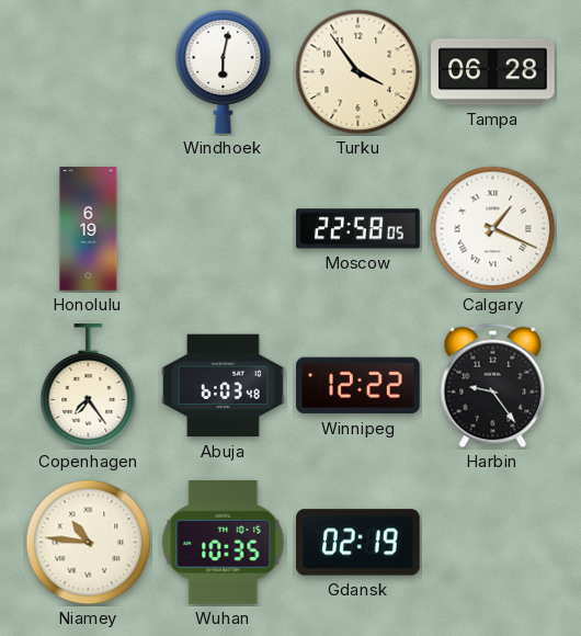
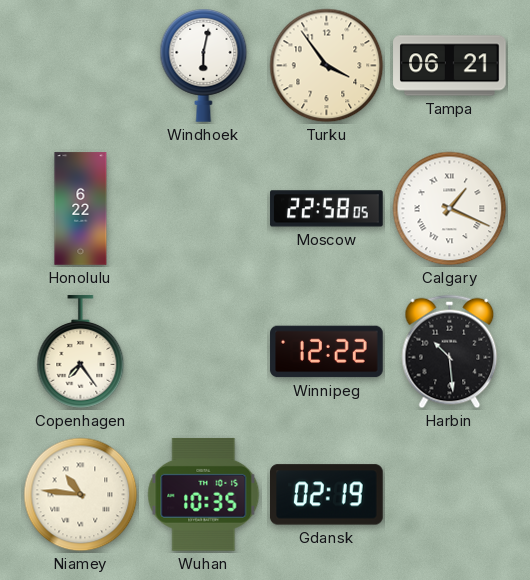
Tampa: 06:28 -> 06:21 (450, 66)
Honolulu: 6:19 -> 6:22 (81, 209)
Abuja: 6:03 -> none (224, 386)
Harbin: 9:24 -> 10:29 (450, 352)
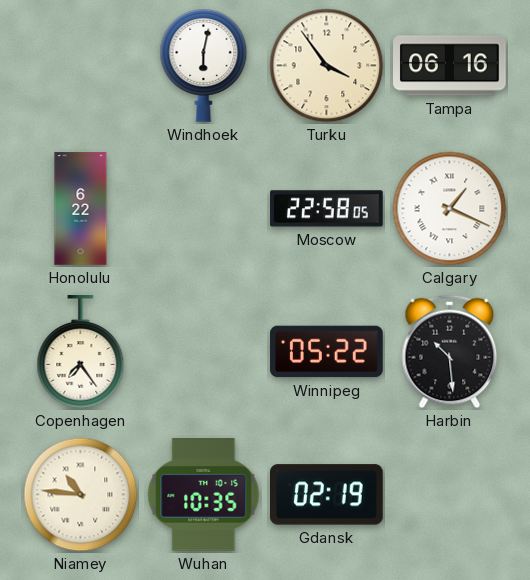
Tampa: 06:21 -> 06:16 (450, 66)
Winnipeg: 12:22 -> 05:22 (327, 352)
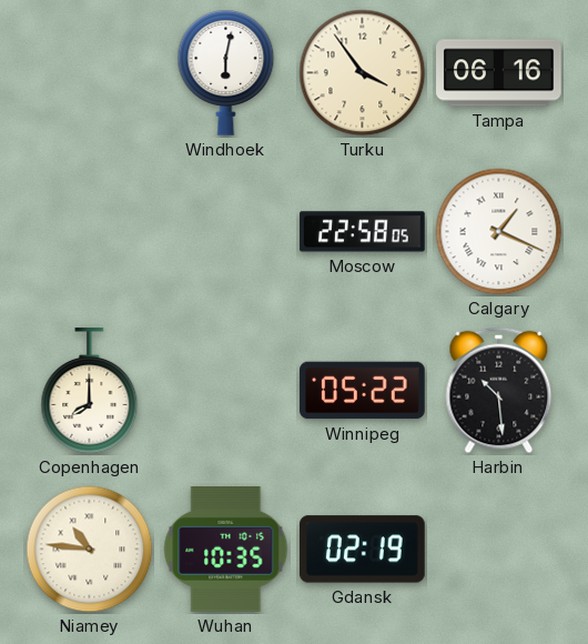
Honolulu: 6:22 -> none (81, 209)
Copenhagen: 7:24 -> 8:00 (90, 391)
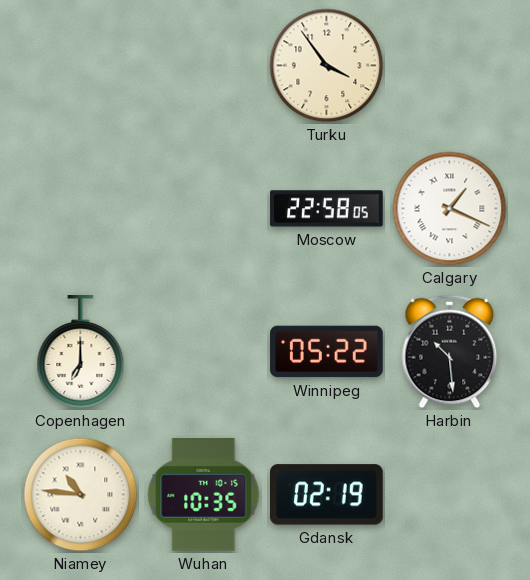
Windhoek: 6:02 -> none (226, 73)
Tampa: 06:16 -> none (499, 73)
Copenhagen: 8:00 -> 7:00 (81, 352)
